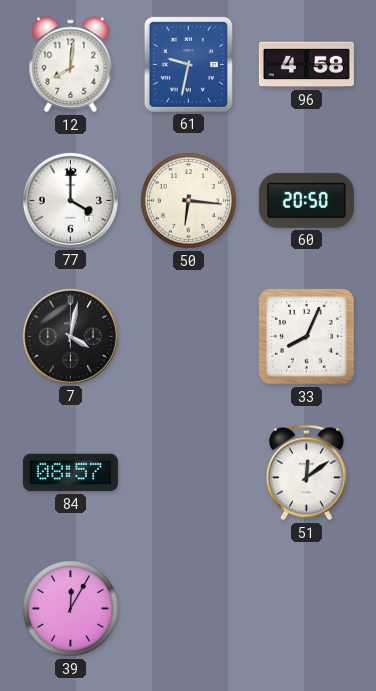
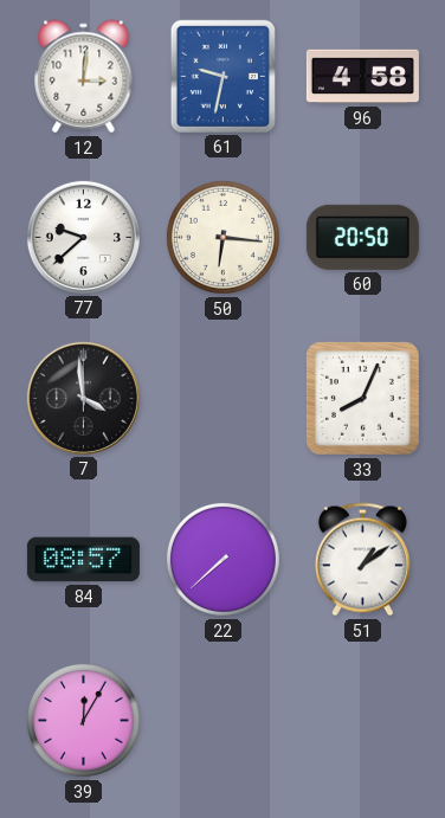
12: 8:01 -> 3:01 (84, 77)
77: 4:00 -> 9:38 (83, 237)
7: 4:02 -> 3:59 (83, 398)
22: none -> 7:38 (222, 559)
51: 12:09 -> 1:09 (362, 560)
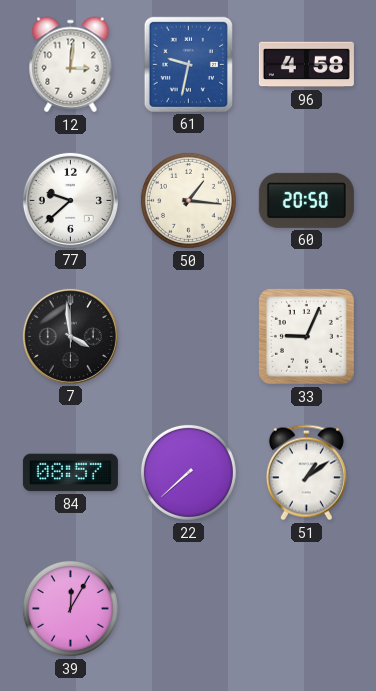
50: 6:16 -> 1:16 (188, 200)
33: 8:04 -> 9:04 (307, 337)
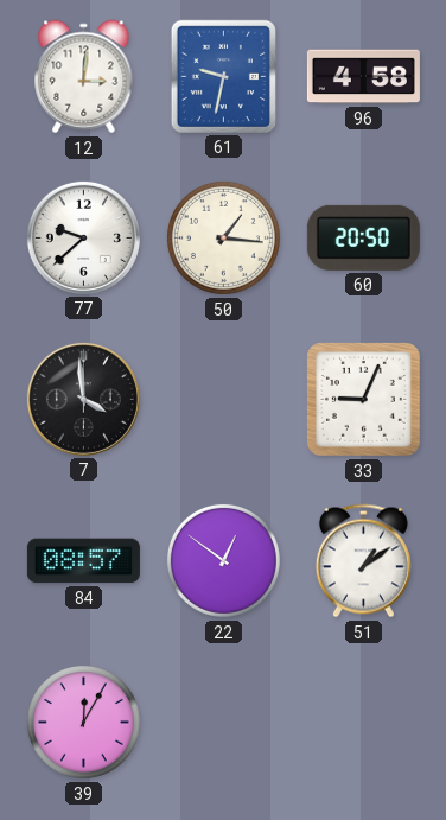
22: 7:38 -> 12:51 (223, 560)
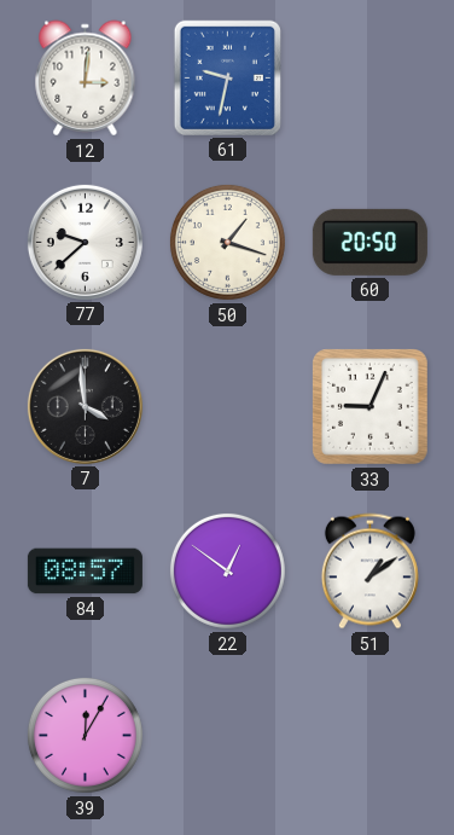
96: 4:58 -> none (363, 77)
50: 1:16 -> 1:18 (227, 242)
